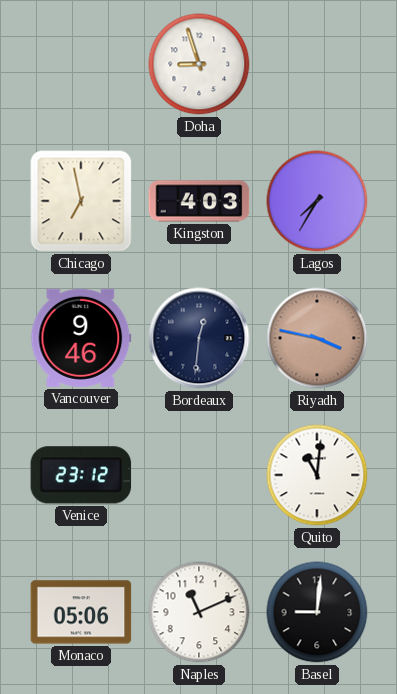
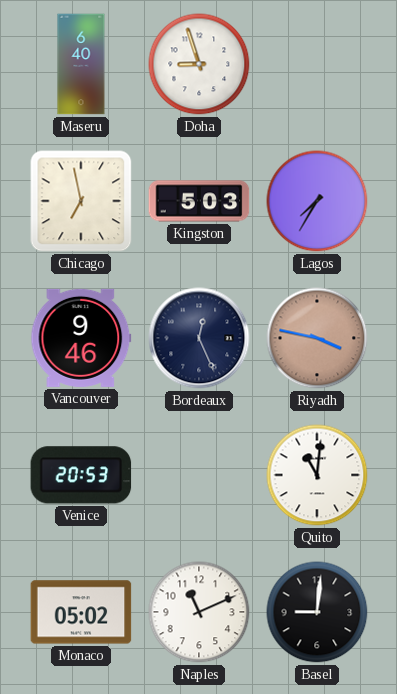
Maseru: none -> 6:40 (81, 64)
Kingston: 4:03 -> 5:03 (199, 201)
Bordeaux: 12:31 -> 12:26 (199, 338)
Venice: 23:12 -> 20:53 (81, 475)
Monaco: 05:06 -> 05:02 (81, 612)
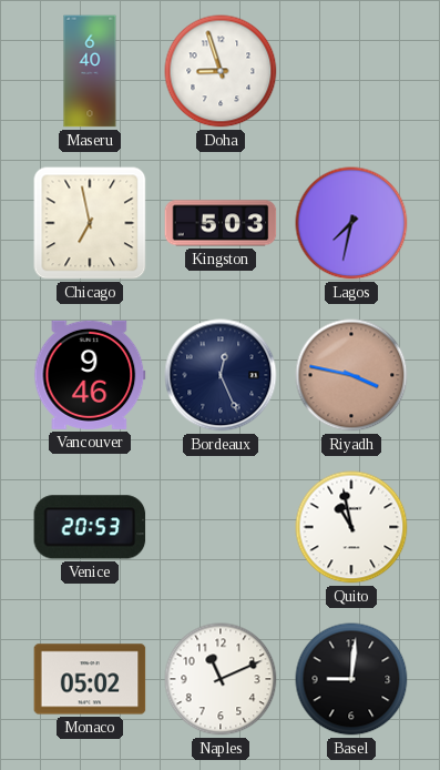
Lagos: 7:35 -> 7:32 (351, 223)
Quito: 11:01 -> 10:58 (351, 527)
